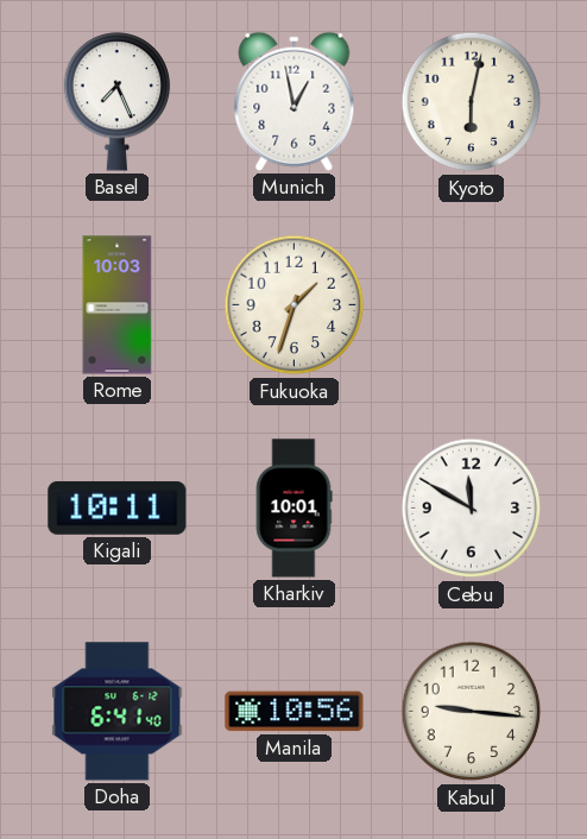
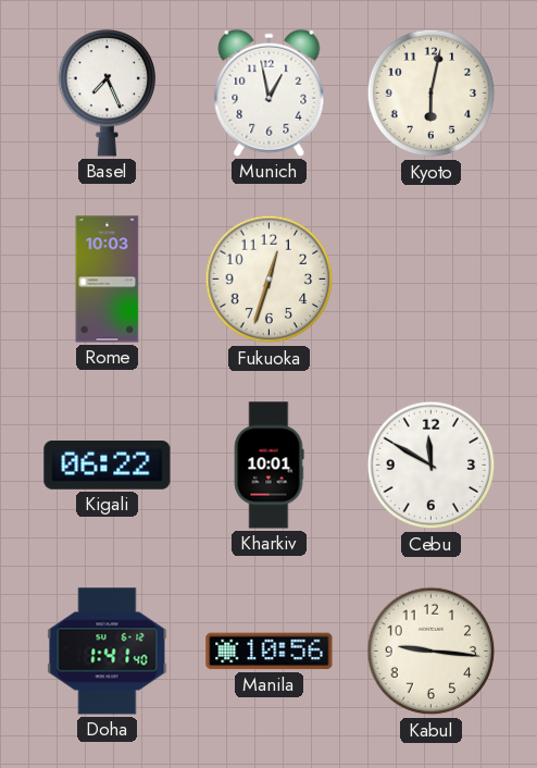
Fukuoka: 1:33 -> 12:33 (270, 280)
Kigali: 10:11 -> 06:22 (108, 466)
Doha: 6:41 -> 1:41 (108, 652)
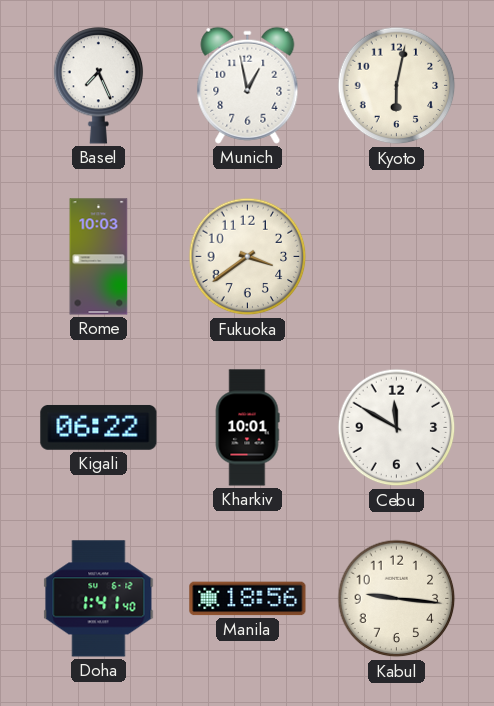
Fukuoka: 12:33 -> 3:39 (248, 257)
Manila: 10:56 -> 18:56 (248, 599)
